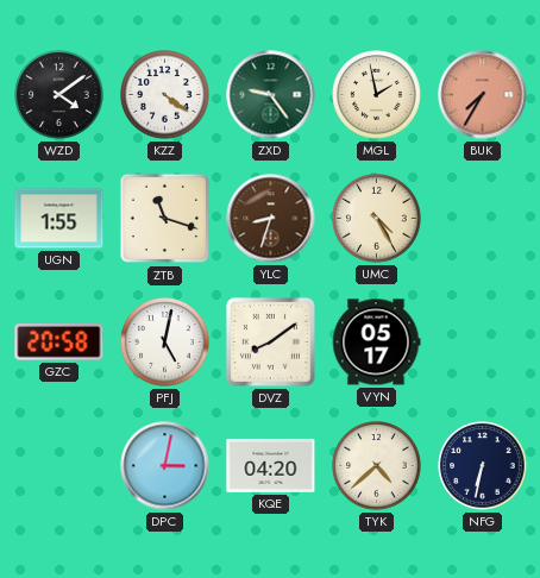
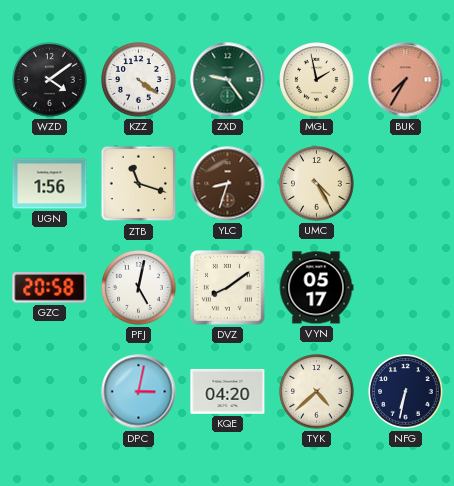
UGN: 1:55 -> 1:56 (50, 184)
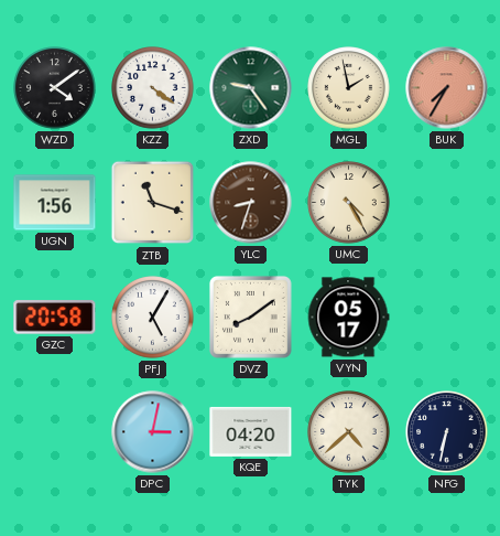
PFJ: 5:02 -> 5:05 (153, 318)
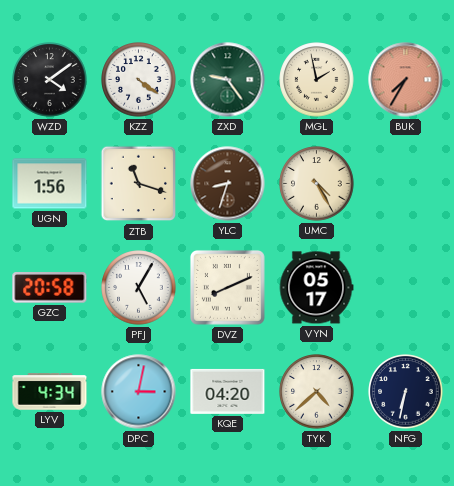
DVZ: 8:09 -> 8:11 (227, 287)
LYV: none -> 4:34 (50, 392)
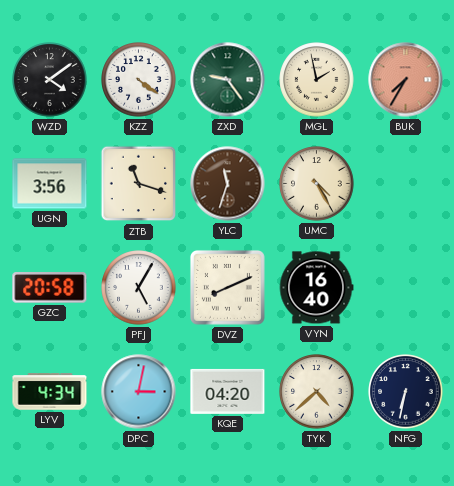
UGN: 1:56 -> 3:56 (50, 184)
YLC: 8:33 -> 11:33 (228, 184)
VYN: 05:17 -> 16:40 (316, 288)
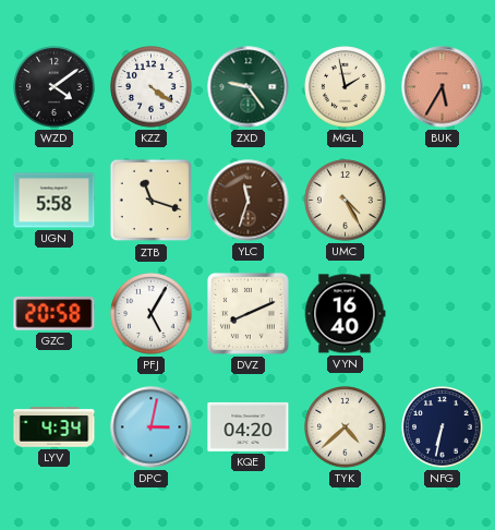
BUK: 7:35 -> 5:35 (443, 87)
UGN: 3:56 -> 5:58 (55, 201)
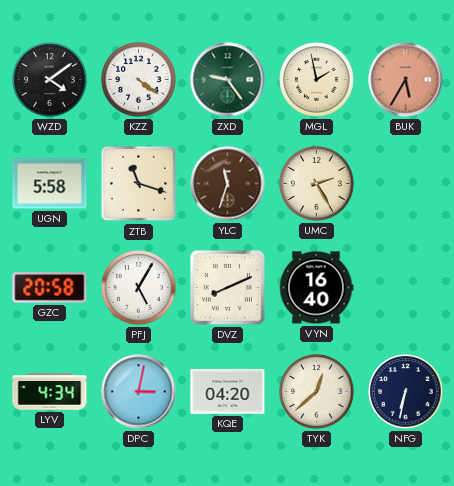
UMC: 4:25 -> 2:25 (317, 184)
TYK: 4:38 -> 12:38 (317, 392)
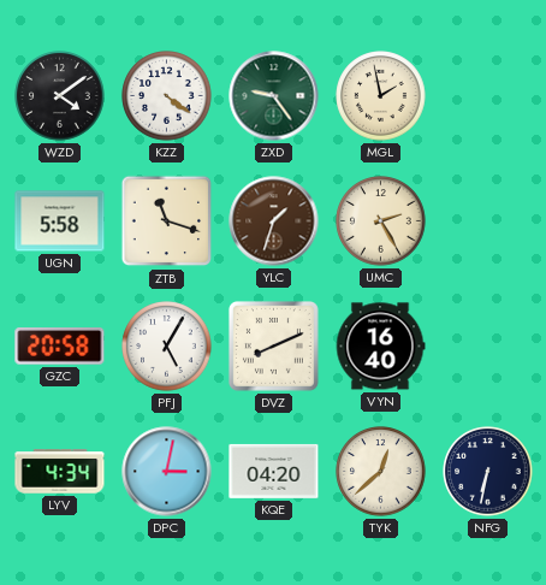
BUK: 5:35 -> none (406, 80)
YLC: 11:33 -> 1:33 (274, 221)
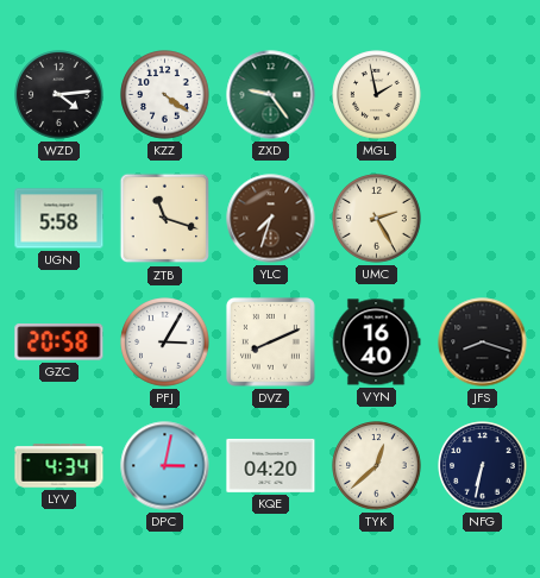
WZD: 4:09 -> 4:14 (59, 95)
YLC: 1:33 -> 7:33 (271, 219)
PFJ: 5:05 -> 3:05 (165, 343)
JFS: none -> 8:18 (483, 343)
